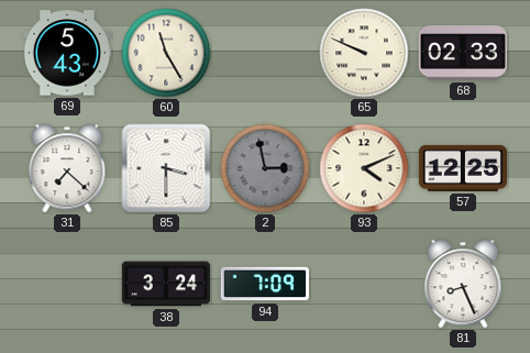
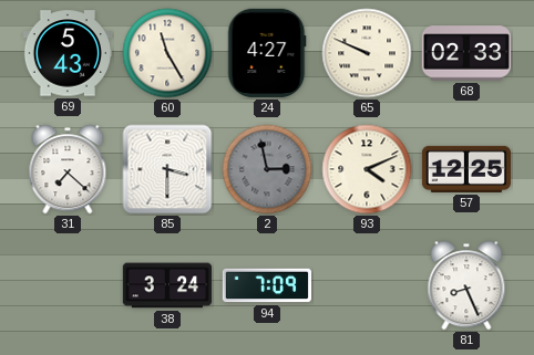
24: none -> 4:27 (267, 53)
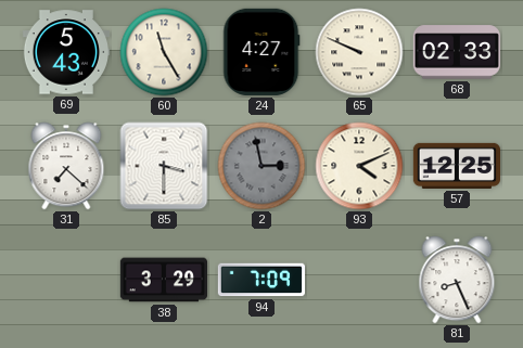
38: 3:24 -> 3:29 (163, 280)
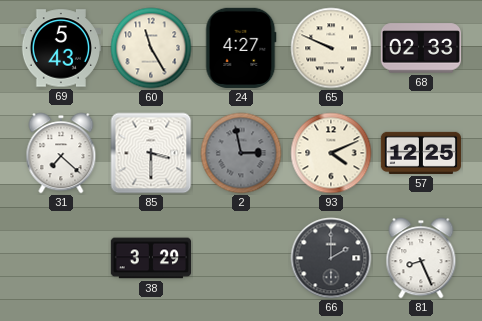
94: 7:09 -> none (260, 280)
66: none -> 2:00 (331, 258)
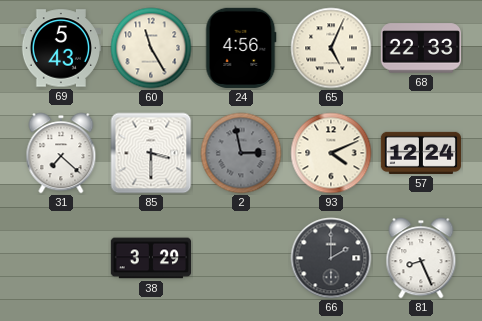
24: 4:27 -> 4:56 (241, 48)
65: 9:49 -> 5:04 (331, 48)
68: 02:33 -> 22:33 (420, 48)
57: 12:25 -> 12:24 (420, 153)
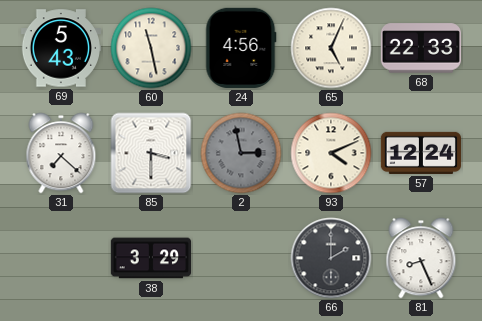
60: 11:25 -> 11:28 (151, 48)
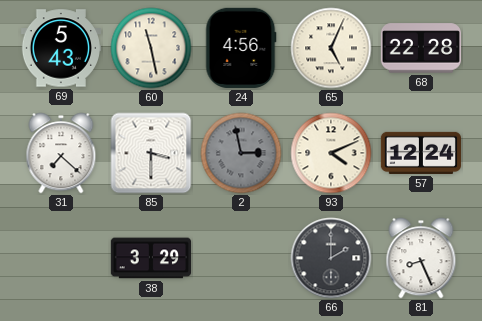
68: 22:33 -> 22:28 (420, 48)
